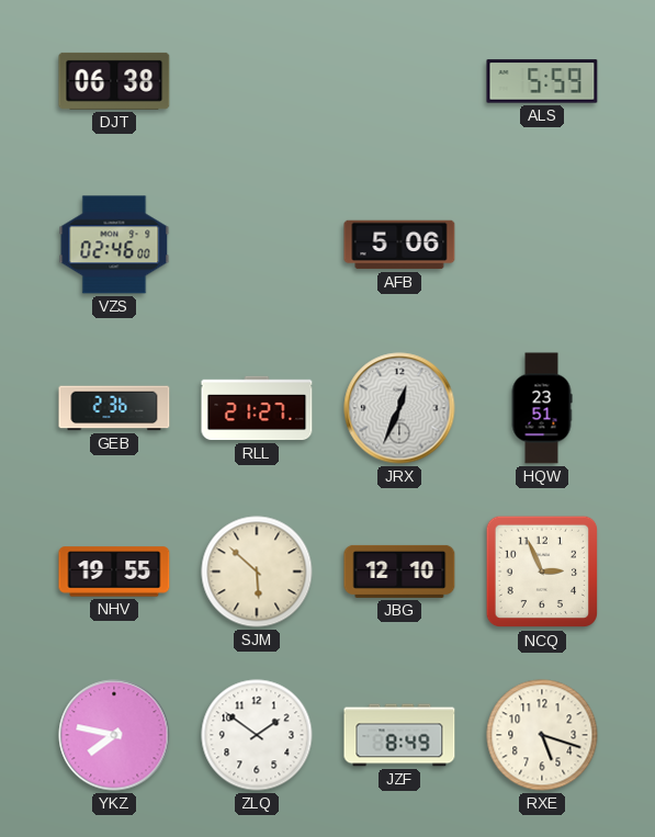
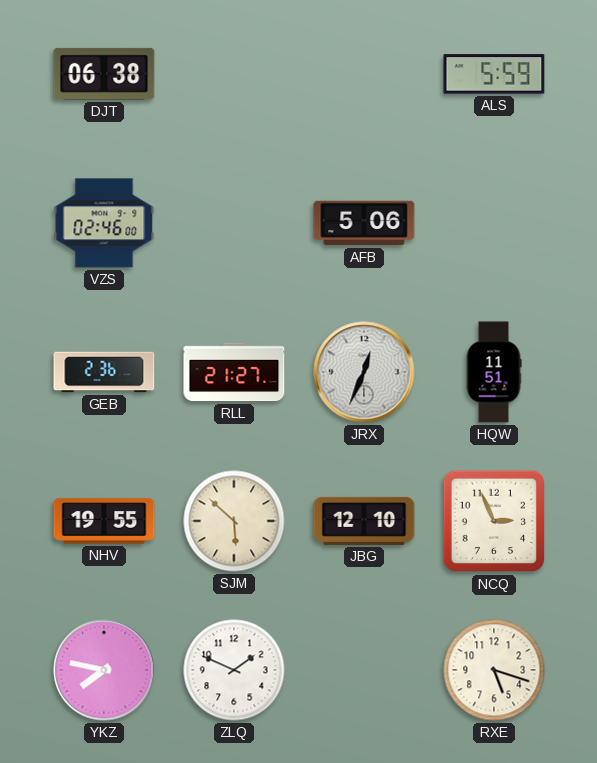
HQW: 23:51 -> 11:51 (494, 372)
ZLQ: 1:51 -> 1:49 (234, 670)
JZF: 8:49 -> none (399, 735)
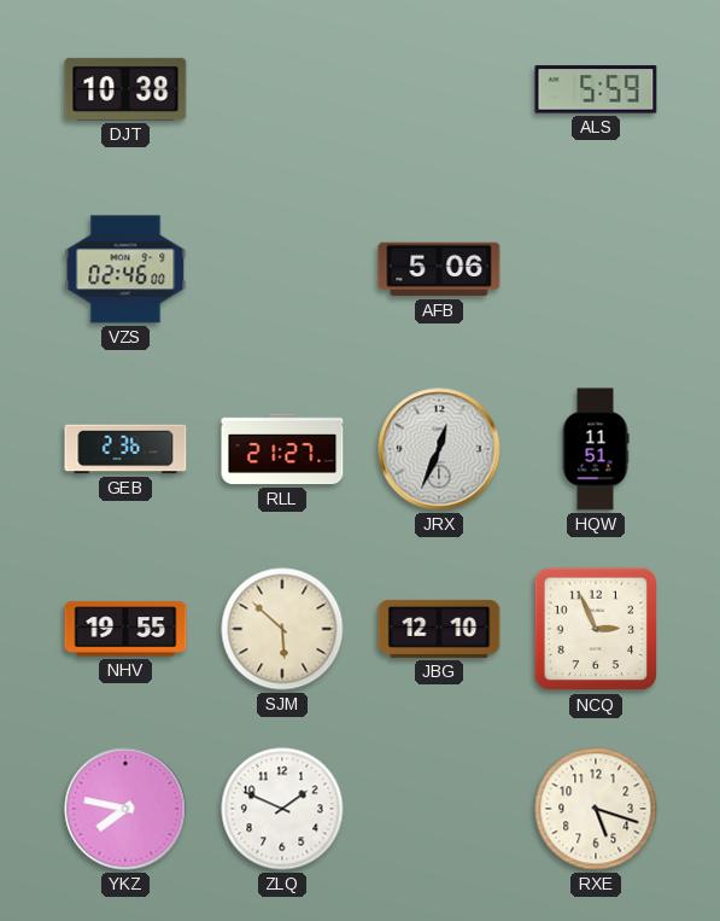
DJT: 06:38 -> 10:38 (125, 89)
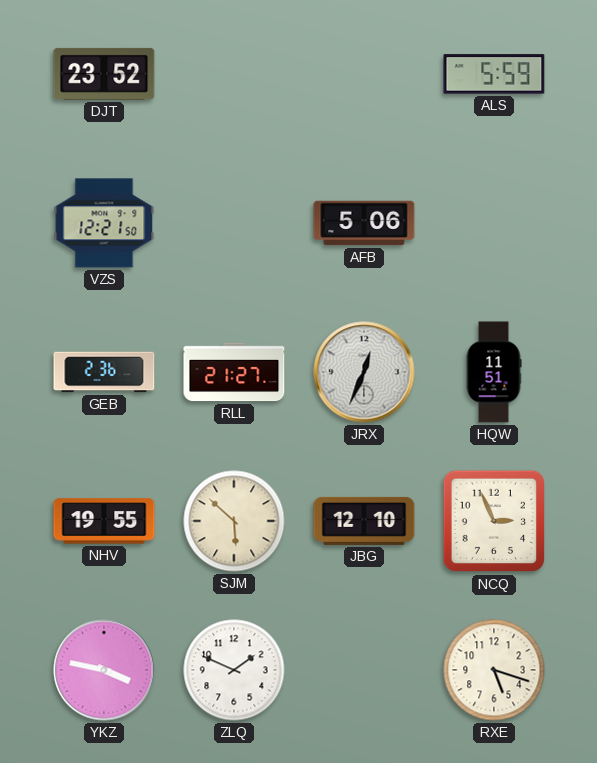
DJT: 10:38 -> 23:52 (104, 74)
VZS: 02:46 -> 12:21 (104, 223)
YKZ: 7:47 -> 3:47 (104, 670)
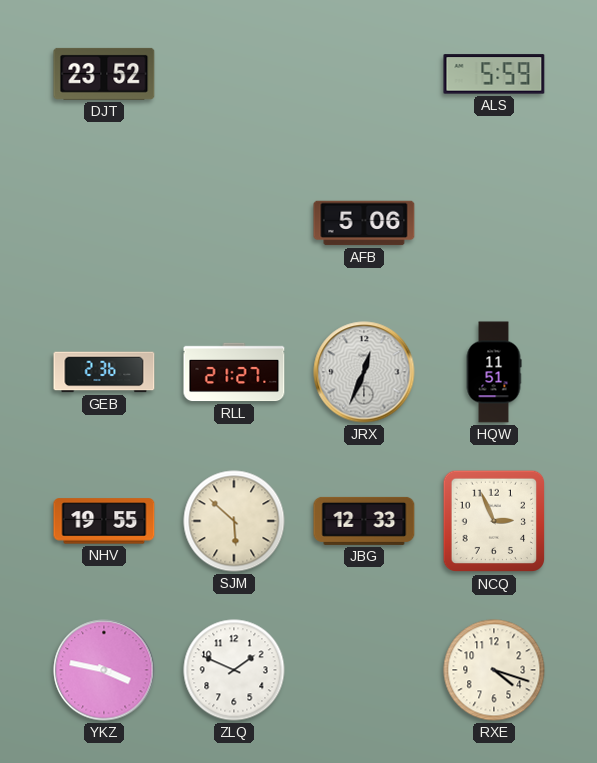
VZS: 12:21 -> none (104, 223)
JBG: 12:10 -> 12:33 (364, 521)
RXE: 5:18 -> 4:18 (494, 670)
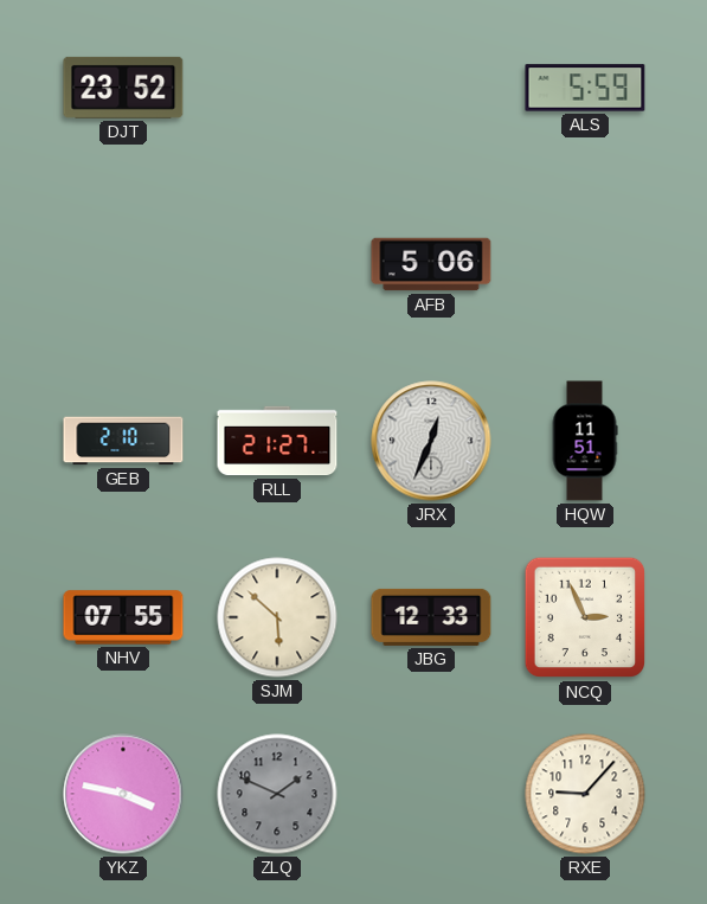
GEB: 2:36 -> 2:10 (123, 441)
NHV: 19:55 -> 07:55 (123, 617)
ZLQ dial: white -> grey (277, 794)
RXE: 4:18 -> 9:07 (585, 794)
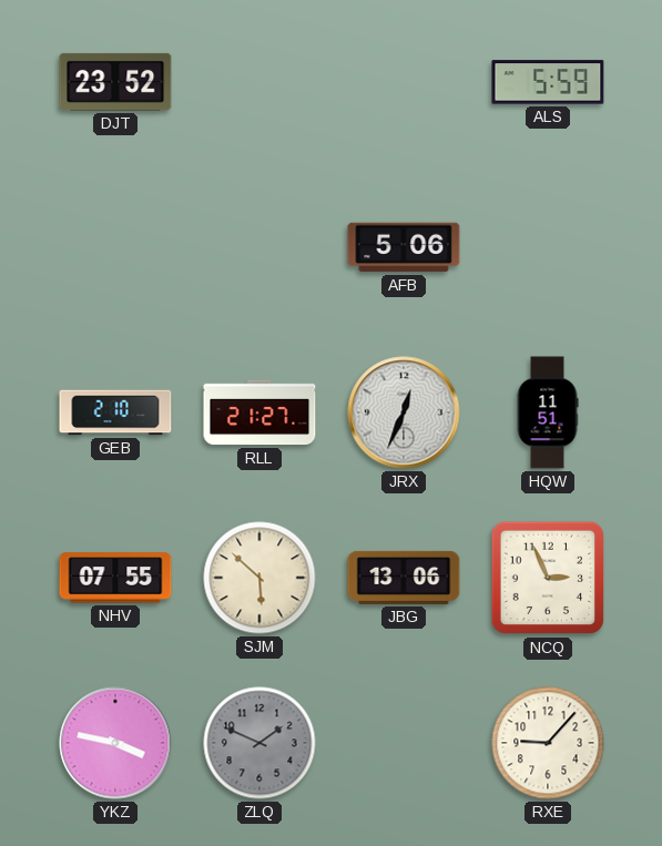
JBG: 12:33 -> 13:06 (404, 578)
